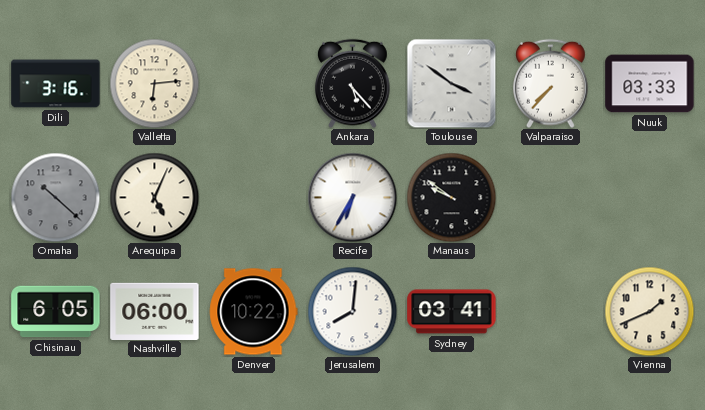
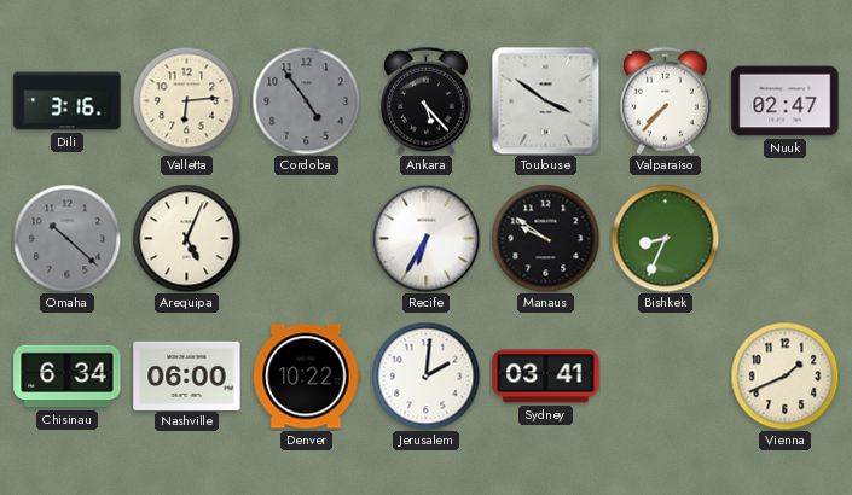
Cordoba: none -> 4:54 (306, 100)
Nuuk: 03:33 -> 02:47 (786, 101)
Bishkek: none -> 8:34 (665, 238)
Chisinau: 6:05 -> 6:34 (68, 377)
Jerusalem: 8:01 -> 2:01 (425, 375)
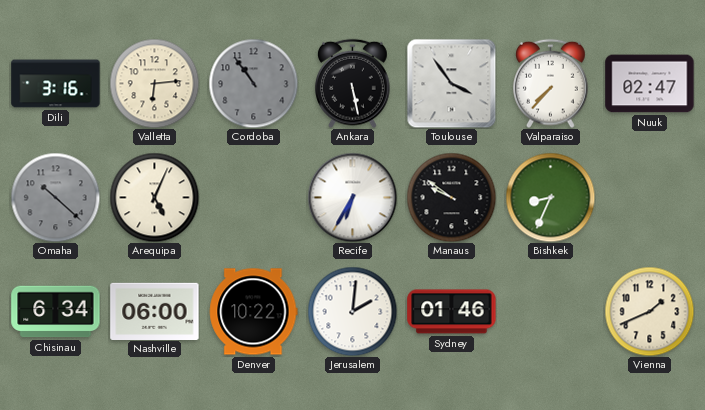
Cordoba: 4:54 -> 10:54 (253, 83)
Ankara: 5:23 -> 5:28 (353, 83)
Toulouse: 3:51 -> 3:54 (451, 83)
Sydney: 03:41 -> 01:46 (452, 312)
